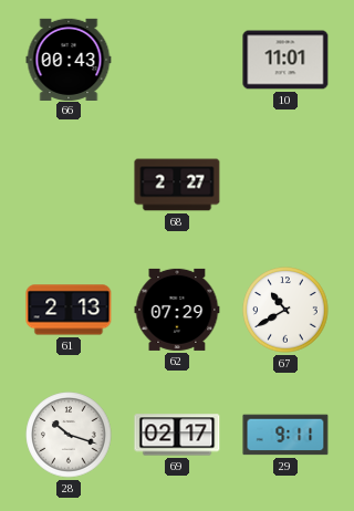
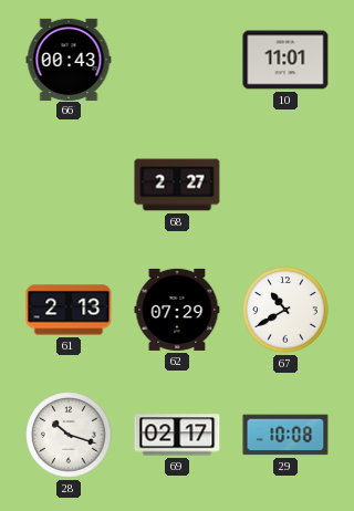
29: 9:11 -> 10:08 (285, 435)
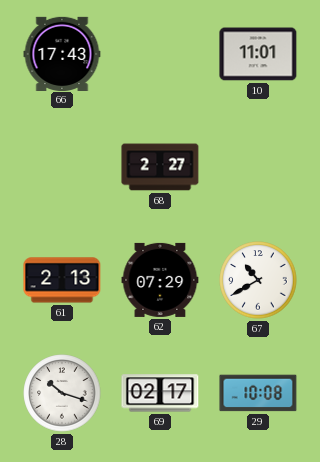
66: 00:43 -> 17:43 (62, 53)
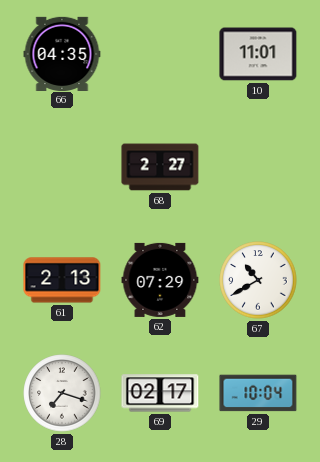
66: 17:43 -> 04:35 (62, 53)
28: 10:18 -> 7:18 (62, 393)
29: 10:08 -> 10:04 (258, 393)
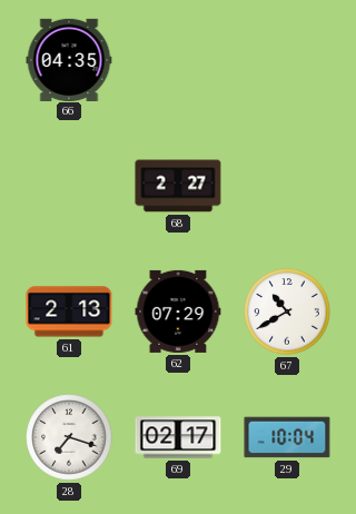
10: 11:01 -> none (258, 54)
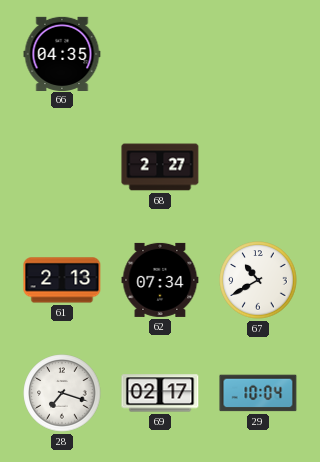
62: 07:29 -> 07:34 (160, 280)
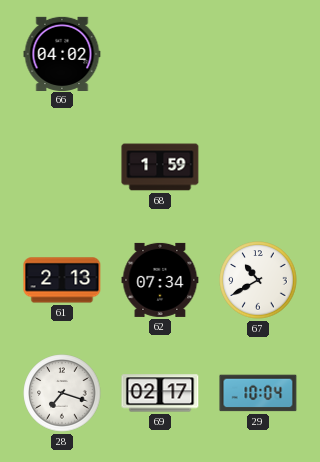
66: 04:35 -> 04:02 (62, 53)
68: 2:27 -> 1:59 (160, 167)
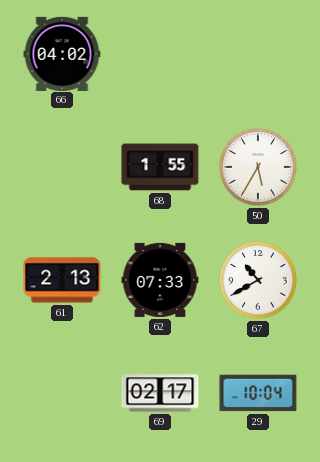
68: 1:59 -> 1:55 (160, 167)
50: none -> 5:35 (258, 167)
62: 07:34 -> 07:33 (160, 280)
28: 7:18 -> none (62, 393)
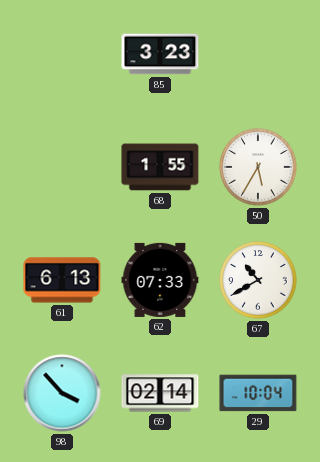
66: 04:02 -> none (62, 53)
85: none -> 3:23 (160, 54)
61: 2:13 -> 6:13 (62, 280)
98: none -> 3:53 (62, 393)
69: 02:17 -> 02:14 (160, 393)
